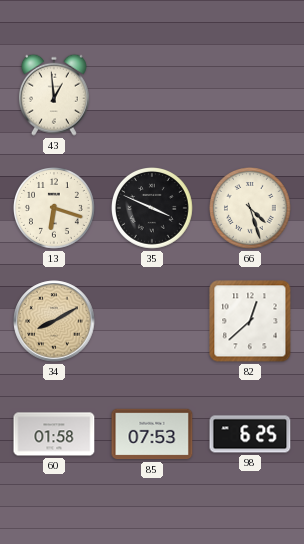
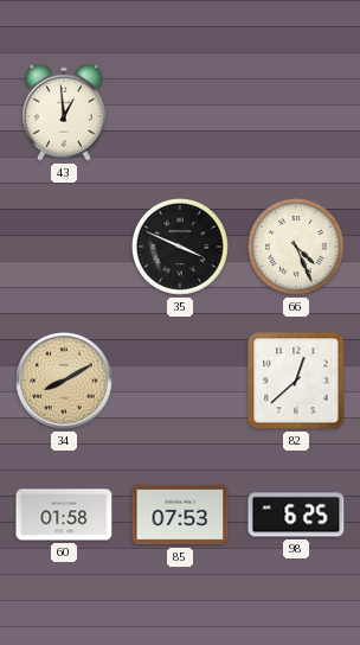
13: 6:18 -> none (55, 209)
66: 4:27 -> 4:26 (297, 248)
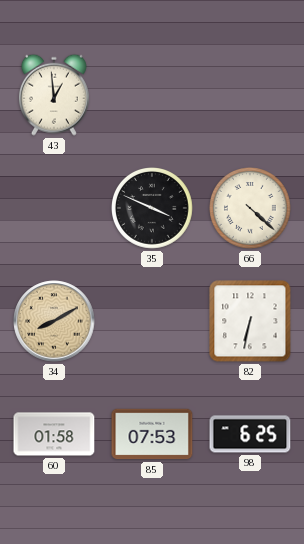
66: 4:26 -> 4:22 (251, 209)
82: 12:38 -> 6:32 (250, 321)
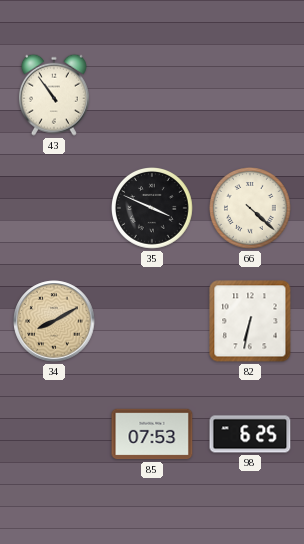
43: 12:59 -> 10:54 (54, 95)
60: 01:58 -> none (54, 434)
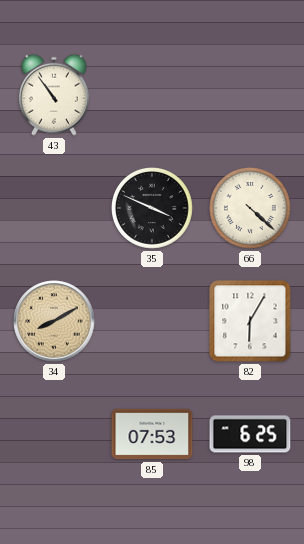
82: 6:32 -> 6:05 (250, 321)
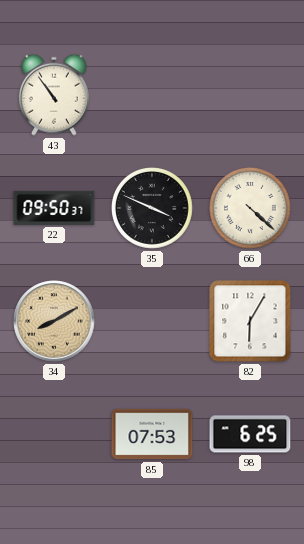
22: none -> 09:50 (54, 208)
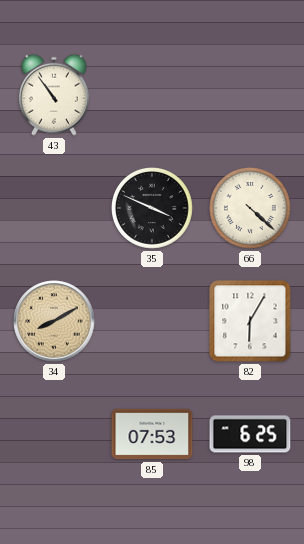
22: 09:50 -> none (54, 208)
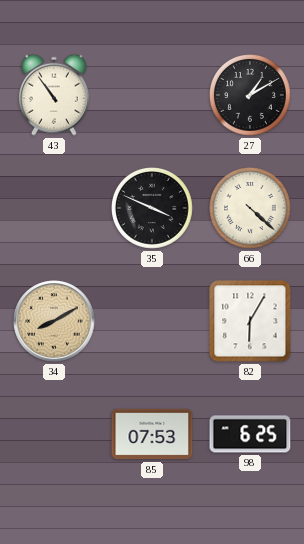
27: none -> 1:10 (251, 96)
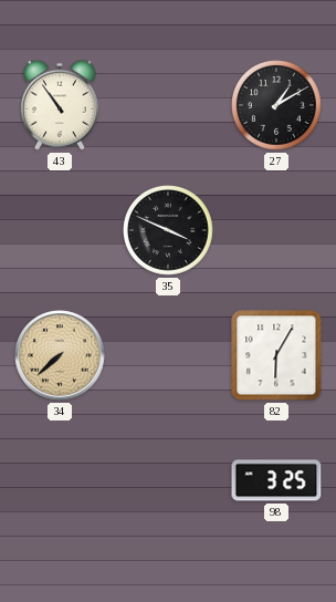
66: 4:22 -> none (251, 209)
34: 8:10 -> 7:38 (60, 355)
85: 07:53 -> none (152, 434)
98: 6:25 -> 3:25 (276, 480)
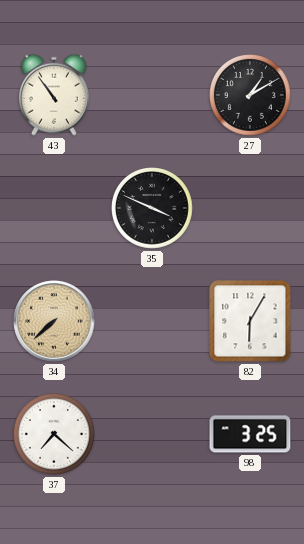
37: none -> 7:22 (55, 435)
